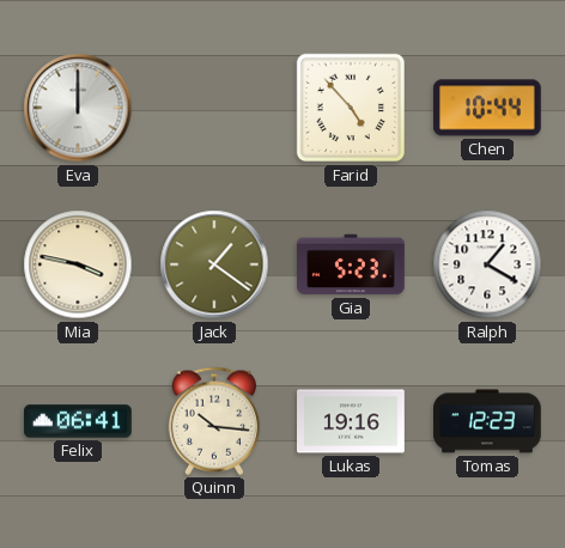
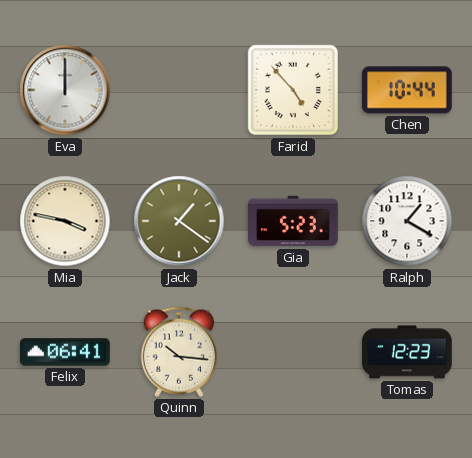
Lukas: 19:16 -> none (352, 421)
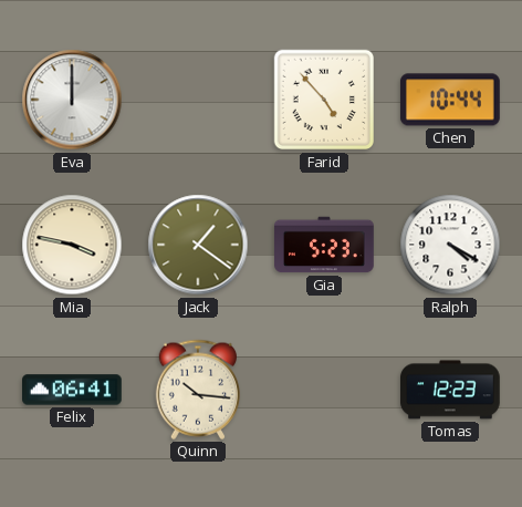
Ralph: 1:20 -> 4:20 (450, 245)
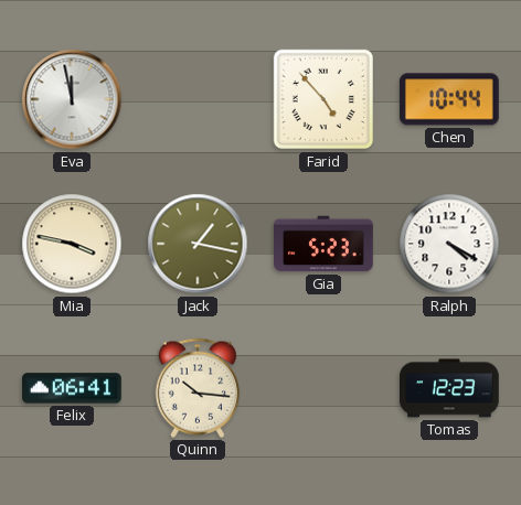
Eva: 12:00 -> 11:58 (72, 99)
Jack: 1:21 -> 1:17 (198, 244)
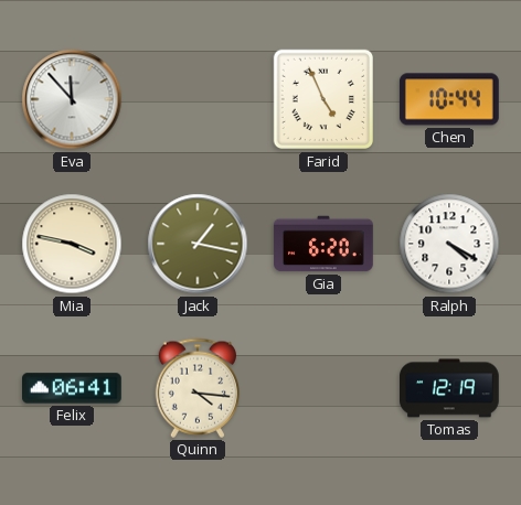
Eva: 11:58 -> 11:53 (72, 99)
Farid: 4:53 -> 4:56 (323, 99)
Gia: 5:23 -> 6:20 (323, 244)
Quinn: 10:16 -> 4:16 (196, 388)
Tomas: 12:23 -> 12:19 (450, 388)
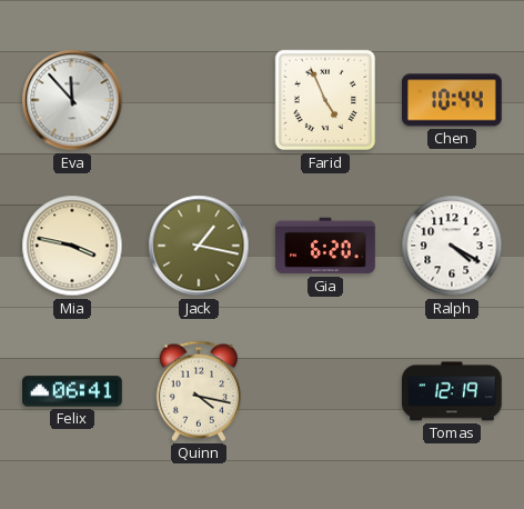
Quinn: 4:16 -> 4:17 (198, 391)
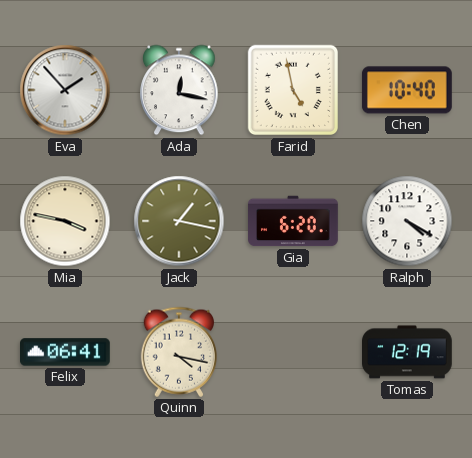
Eva: 11:53 -> 1:53 (65, 90)
Ada: none -> 12:17 (179, 90)
Farid: 4:56 -> 4:58 (293, 90)
Chen: 10:44 -> 10:40 (407, 90)
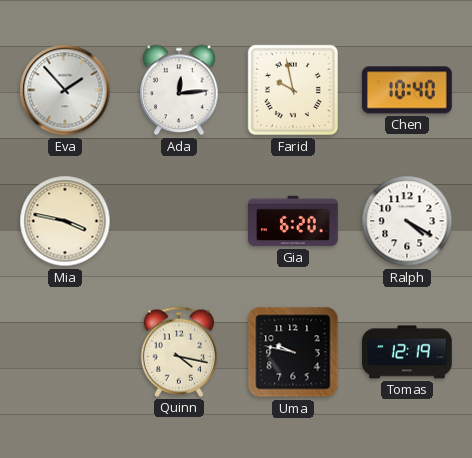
Ada: 12:17 -> 12:14 (179, 90)
Farid: 4:58 -> 9:58 (293, 90)
Jack: 1:17 -> none (179, 221)
Felix: 06:41 -> none (66, 352)
Uma: none -> 9:47 (293, 352)
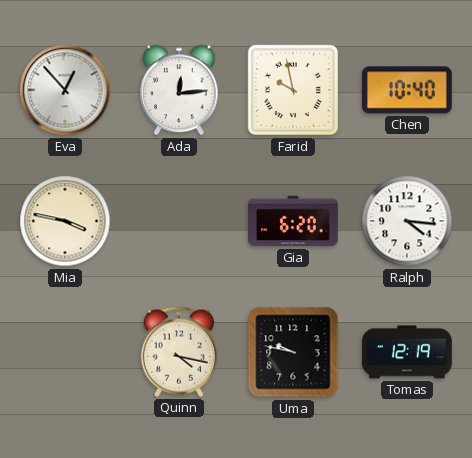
Eva: 1:53 -> 12:53 (65, 90)
Ralph: 4:20 -> 4:16 (407, 221)
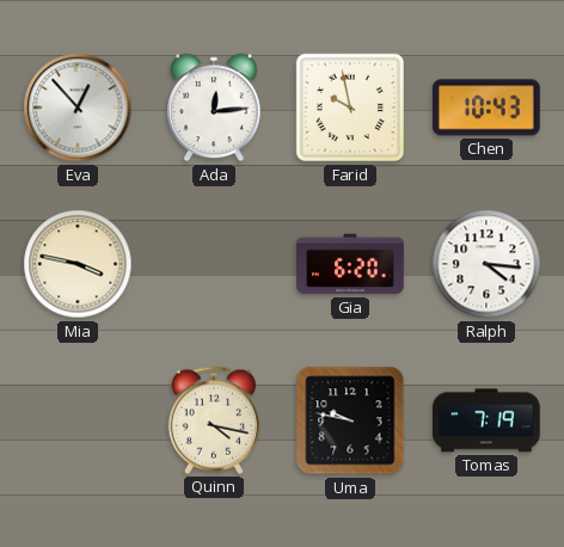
Chen: 10:40 -> 10:43 (486, 107)
Tomas: 12:19 -> 7:19 (488, 420)
